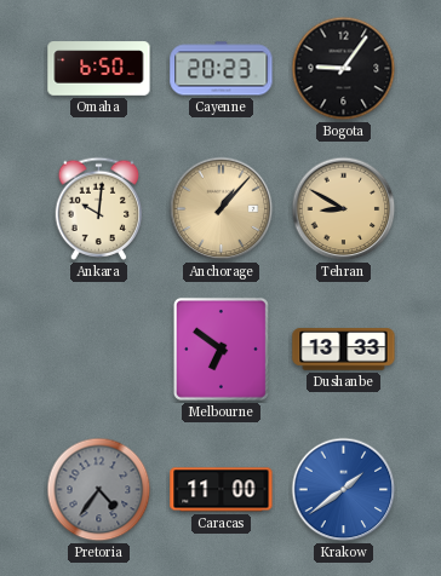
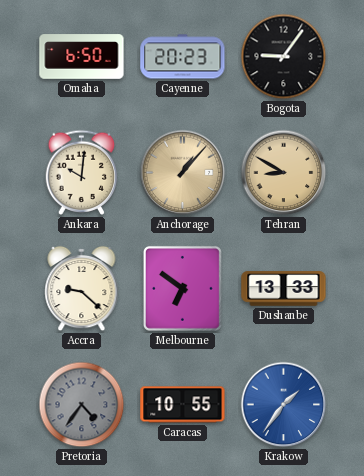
Accra: none -> 9:22 (82, 289)
Caracas: 11:00 -> 10:55 (183, 405)
Krakow: 1:39 -> 1:36 (284, 405)
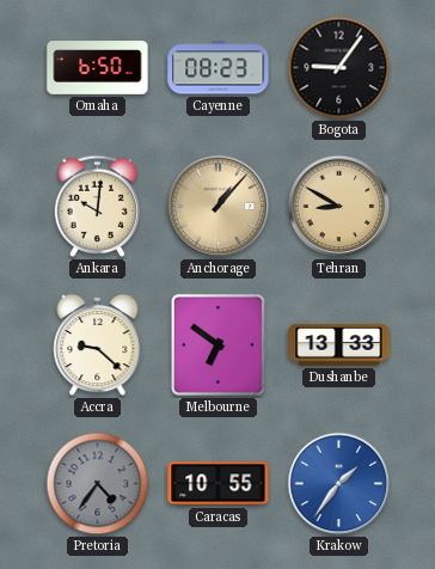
Cayenne: 20:23 -> 08:23 (219, 68)
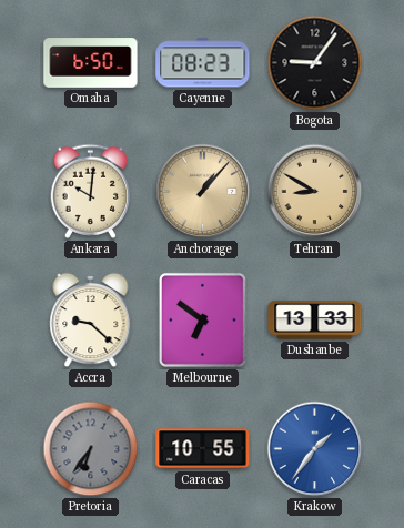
Pretoria: 4:36 -> 6:36 (91, 449)
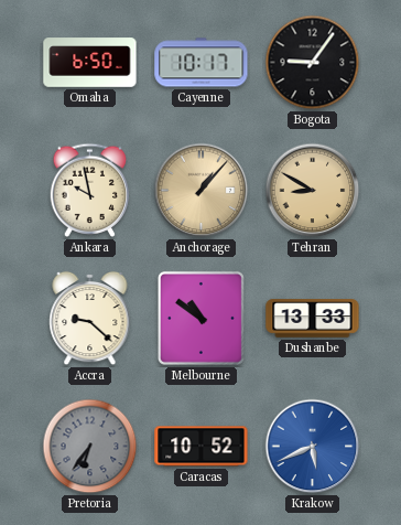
Cayenne: 08:23 -> 10:17 (202, 63)
Ankara: 10:01 -> 9:58 (90, 190)
Melbourne: 6:51 -> 10:51 (201, 318)
Caracas: 10:55 -> 10:52 (202, 447)
Krakow: 1:36 -> 5:41 (313, 447)
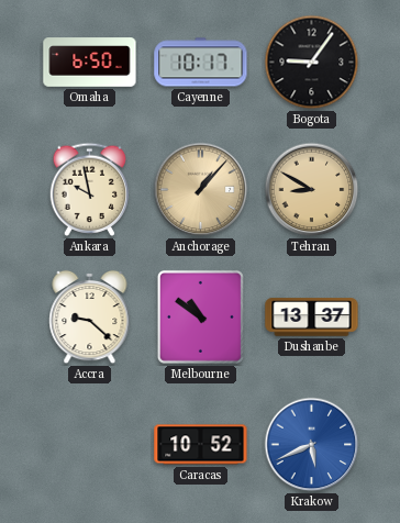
Dushanbe: 13:33 -> 13:37 (312, 318)
Pretoria: 6:36 -> none (90, 447)
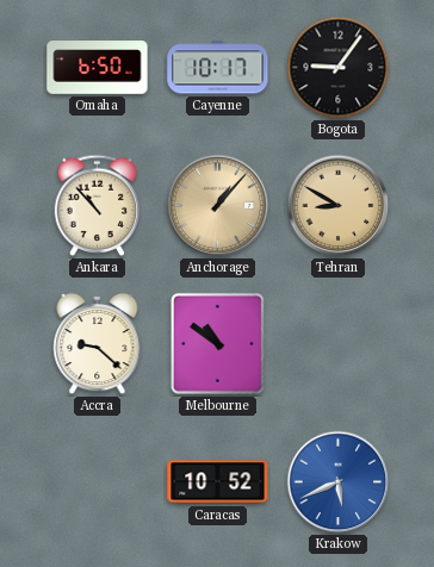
Ankara: 9:58 -> 10:53 (98, 205)
Dushanbe: 13:37 -> none (312, 318)
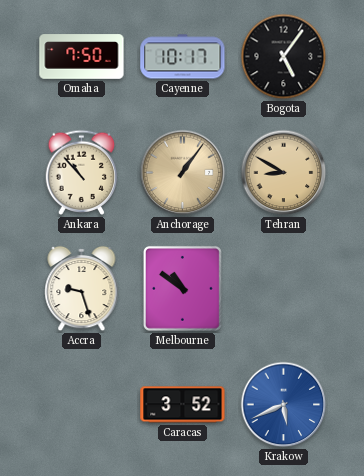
Omaha: 6:50 -> 7:50 (82, 57)
Bogota: 9:06 -> 5:06 (284, 57)
Anchorage: 1:07 -> 1:06 (183, 173)
Accra: 9:22 -> 9:27 (82, 289)
Caracas: 10:52 -> 3:52 (183, 405)
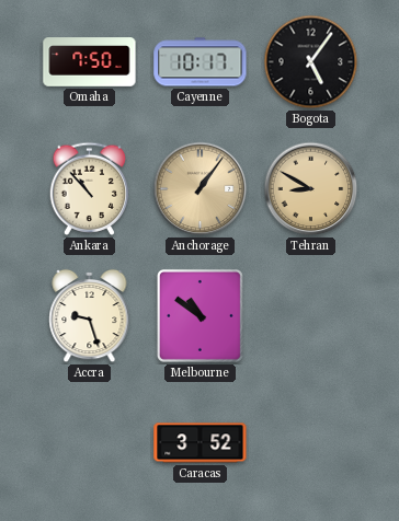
Krakow: 5:41 -> none (284, 405)
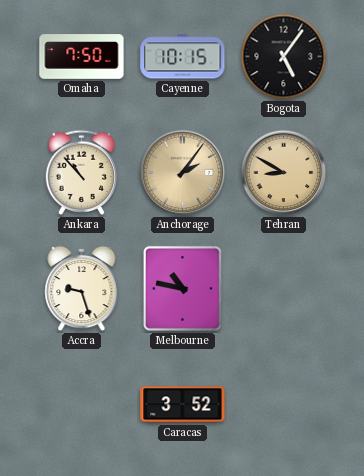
Cayenne: 10:17 -> 10:15 (183, 57)
Anchorage: 1:06 -> 2:06 (183, 173)
Melbourne: 10:51 -> 10:47 (182, 288)
